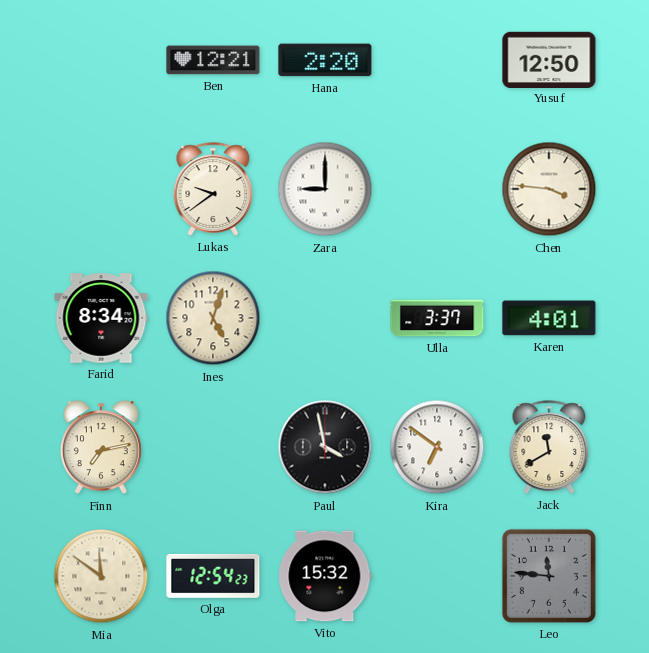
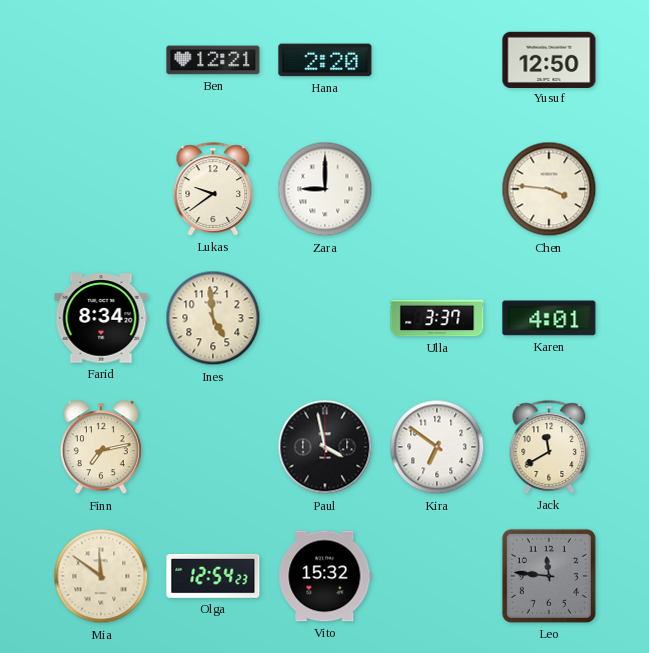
Ines: 5:03 -> 4:59 (213, 318)
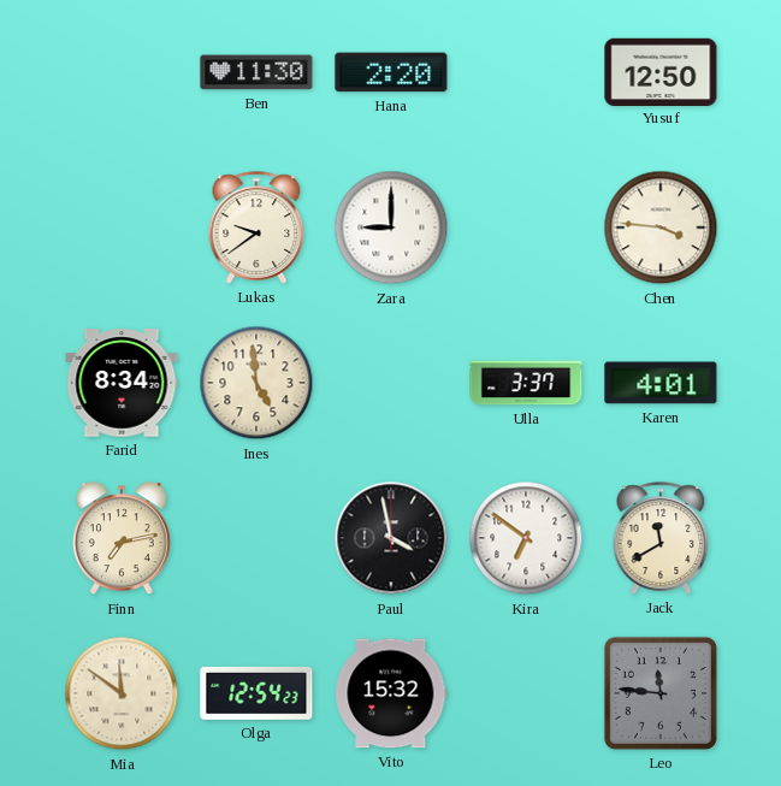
Ben: 12:21 -> 11:30 (256, 72)
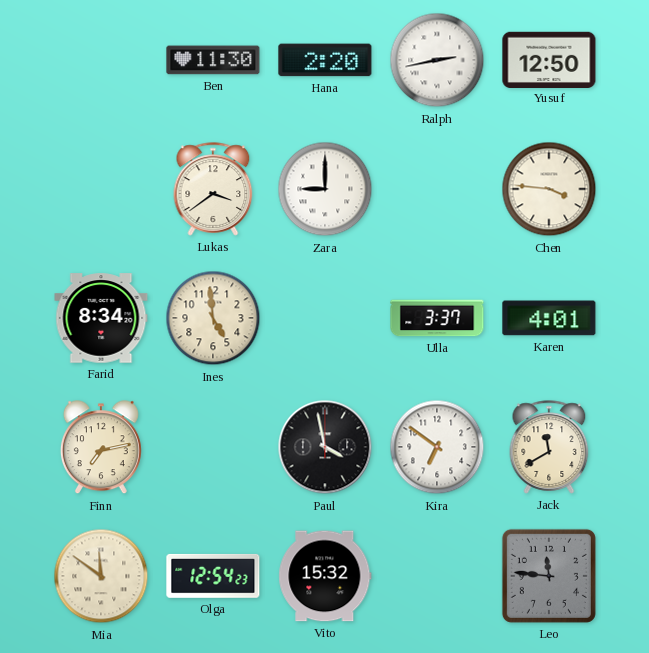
Ralph: none -> 2:43 (437, 60)
Lukas: 9:39 -> 3:39 (213, 189)
